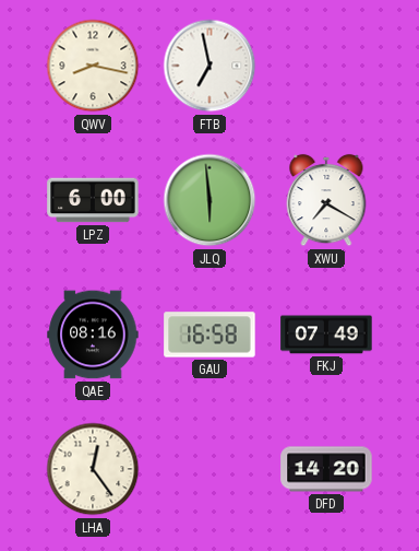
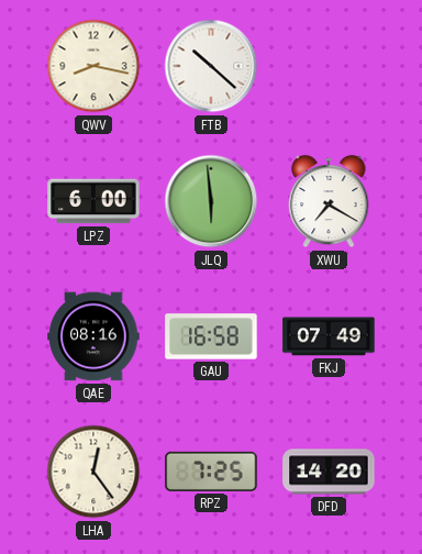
FTB: 6:58 -> 10:22 (211, 66)
RPZ: none -> 7:25 (211, 472)
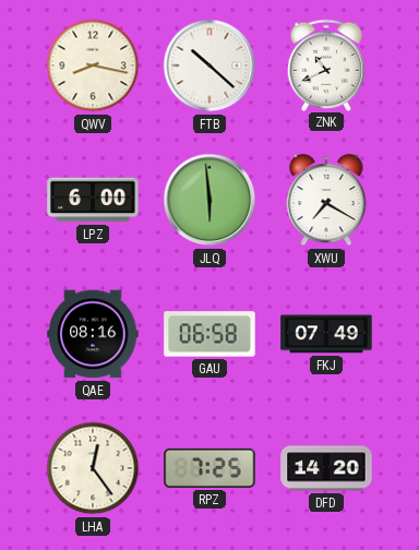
ZNK: none -> 10:41 (326, 64)
GAU: 16:58 -> 06:58 (209, 334)
